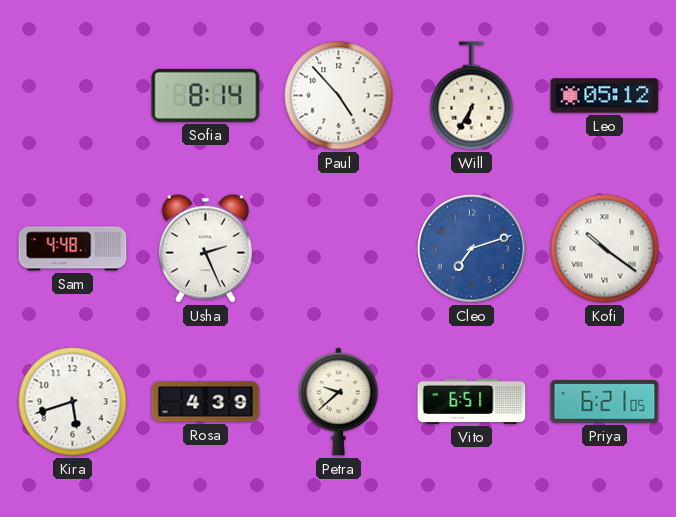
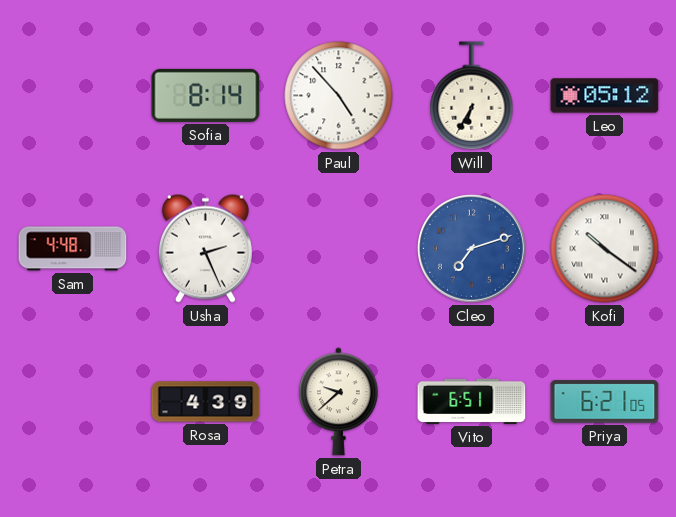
Kira: 5:42 -> none (73, 402)
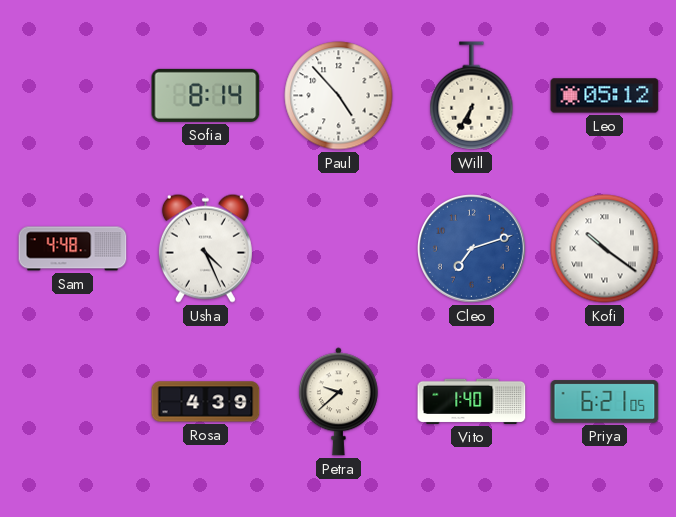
Usha: 2:26 -> 4:26 (205, 248)
Vito: 6:51 -> 1:40 (472, 401)
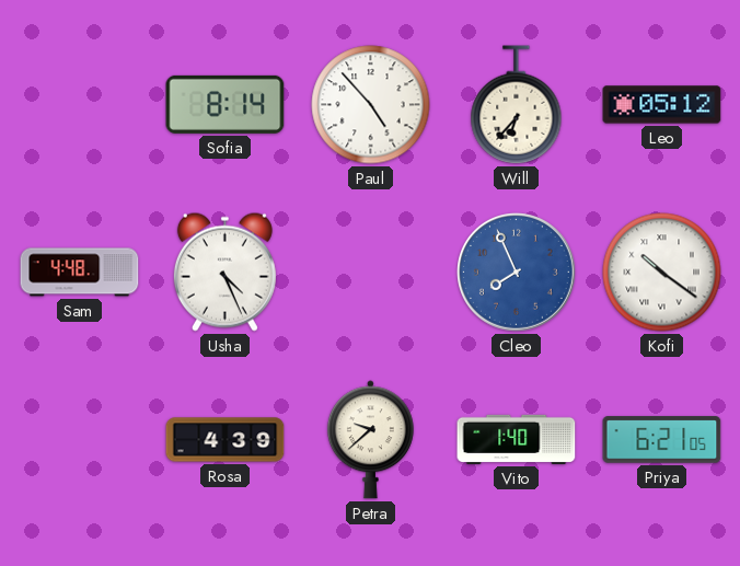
Will: 6:35 -> 6:37 (517, 105)
Cleo: 7:12 -> 7:56 (517, 273)
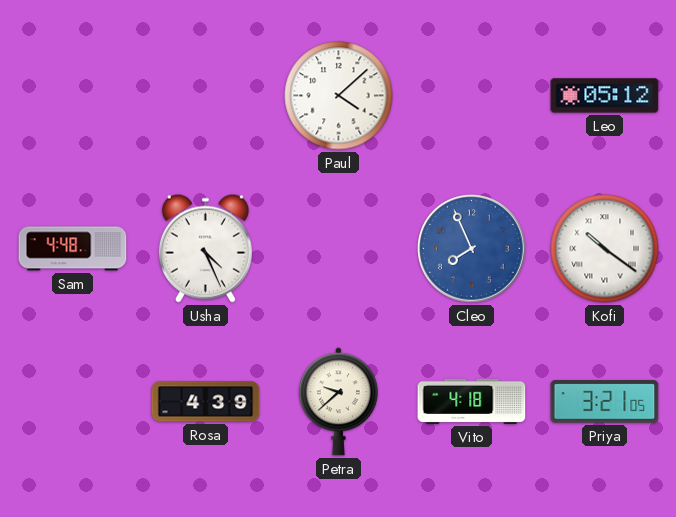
Sofia: 8:14 -> none (226, 104)
Paul: 4:53 -> 4:08 (339, 96)
Will: 6:37 -> none (517, 105)
Vito: 1:40 -> 4:18 (472, 401)
Priya: 6:21 -> 3:21 (605, 402)
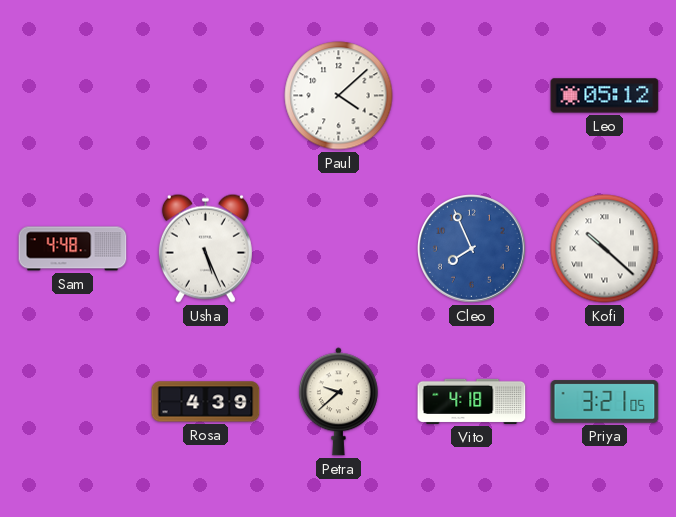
Usha: 4:26 -> 5:26 (205, 248)
Kofi: 10:21 -> 10:22 (605, 249)
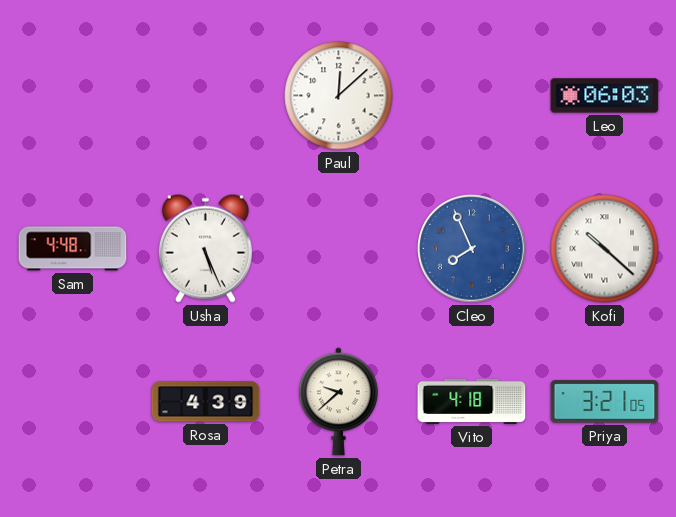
Paul: 4:08 -> 12:08 (339, 96)
Leo: 05:12 -> 06:03 (605, 96)
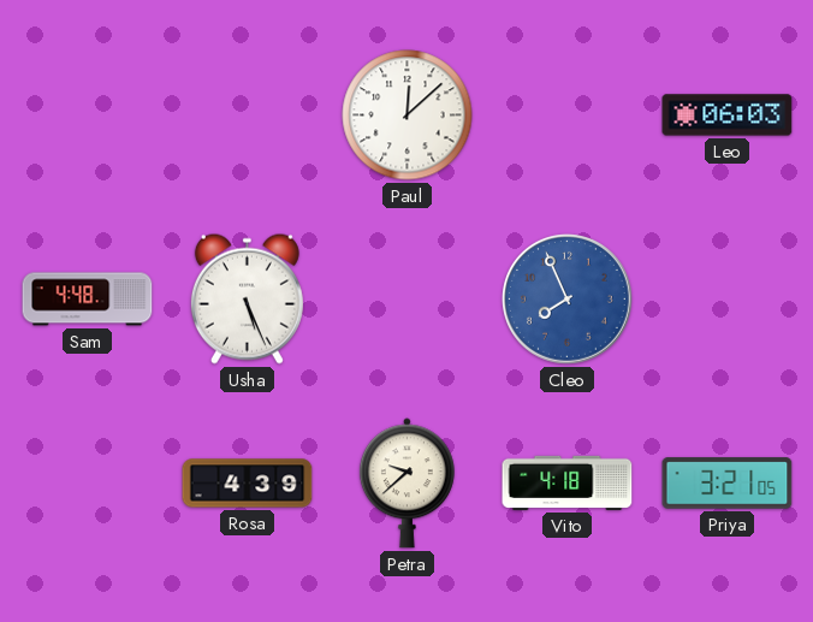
Kofi: 10:22 -> none (605, 249)
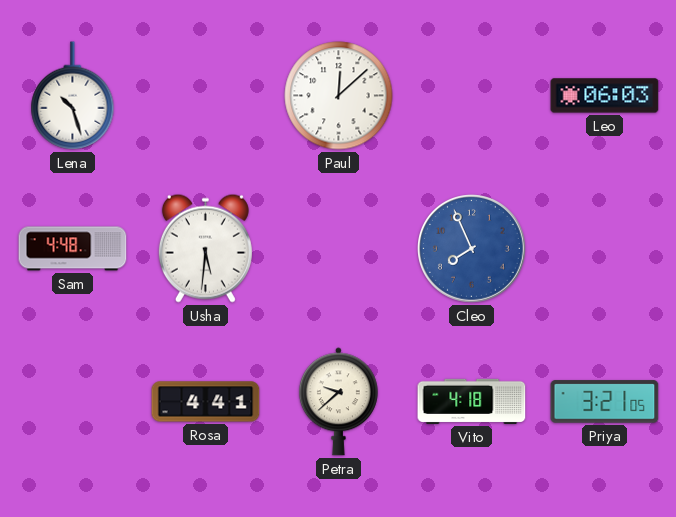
Lena: none -> 10:27 (73, 96)
Usha: 5:26 -> 5:31 (205, 248)
Rosa: 4:39 -> 4:41 (206, 402)
